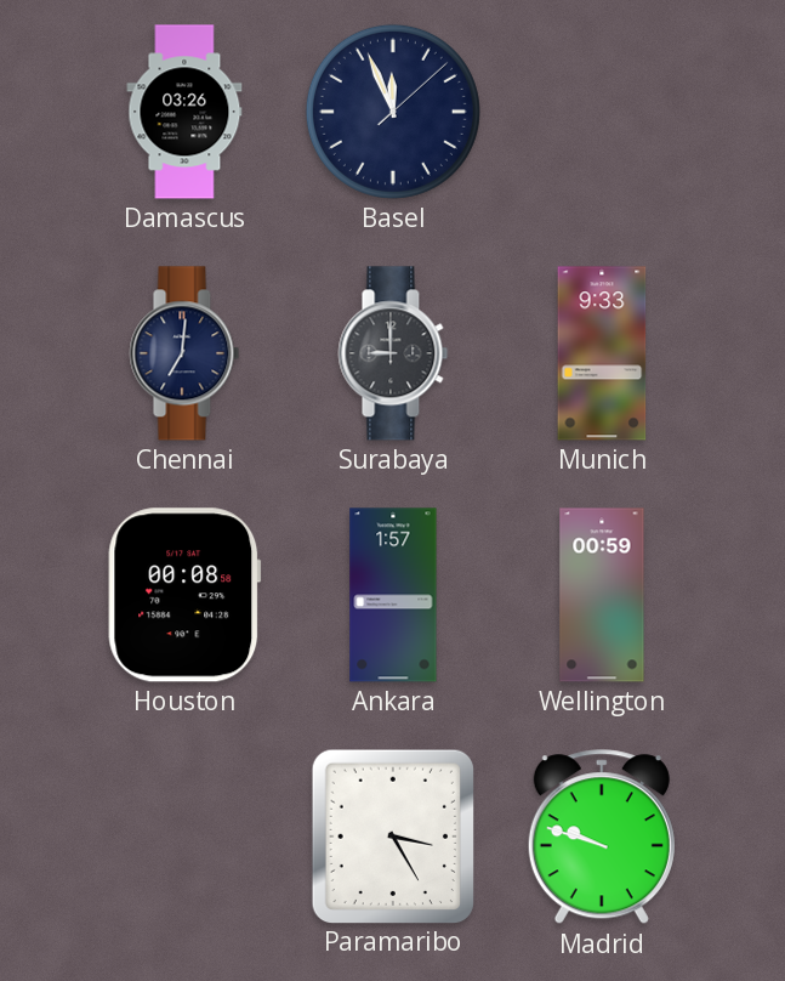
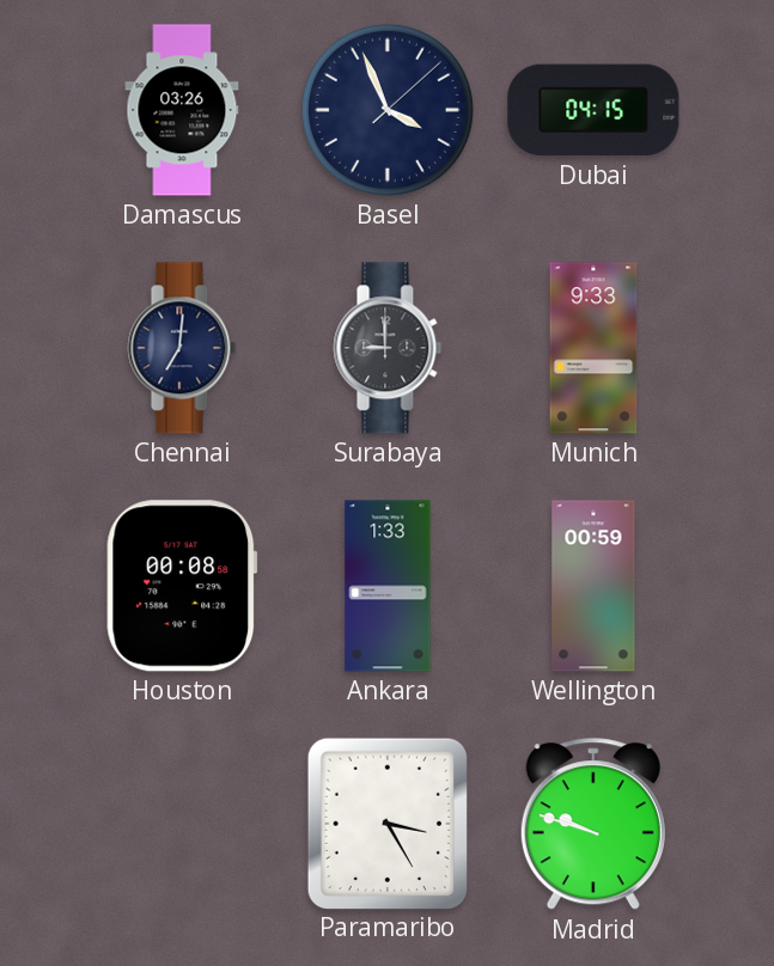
Basel: 11:56 -> 3:56 (388, 110)
Dubai: none -> 04:15 (593, 110)
Ankara: 1:57 -> 1:33 (388, 586)
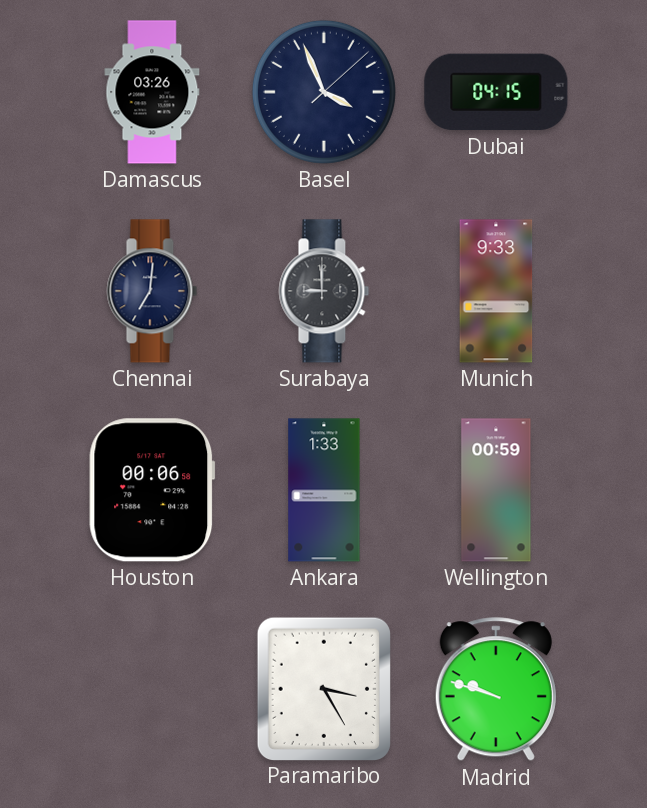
Houston: 00:08 -> 00:06 (152, 490)
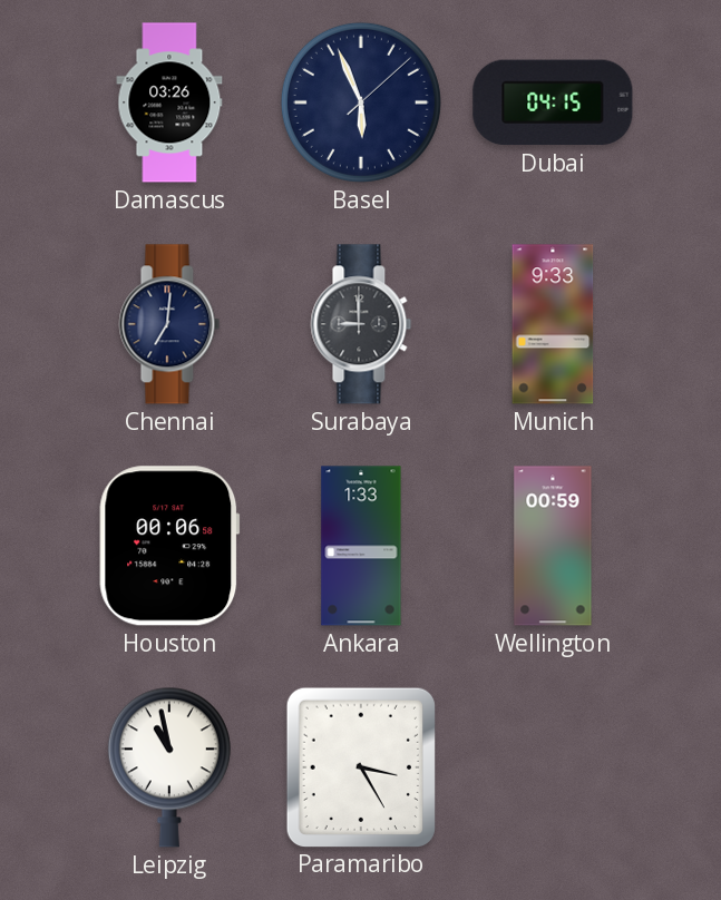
Basel: 3:56 -> 5:56 (361, 102)
Leipzig: none -> 10:58 (169, 767)
Madrid: 9:48 -> none (496, 690)
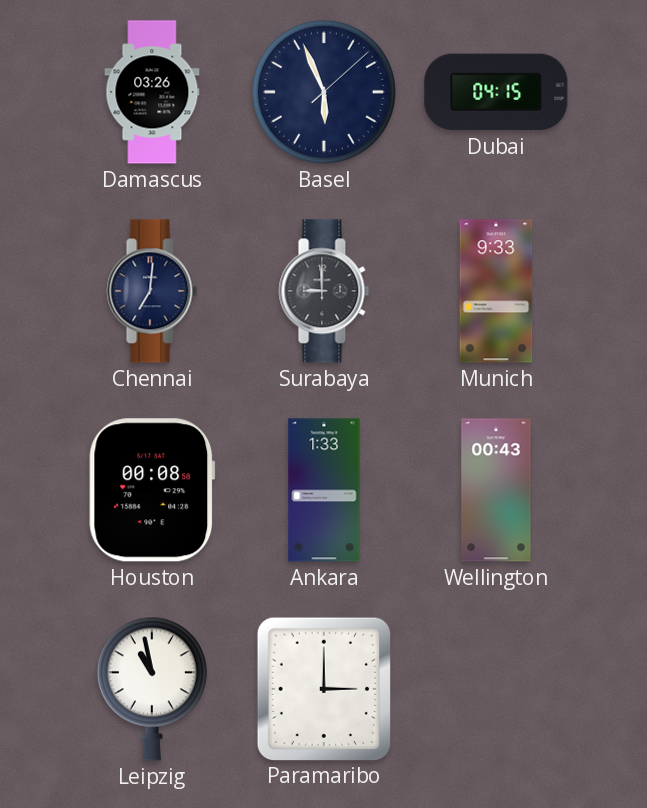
Houston: 00:06 -> 00:08 (152, 490)
Wellington: 00:59 -> 00:43 (496, 490)
Paramaribo: 3:25 -> 3:00 (323, 688)
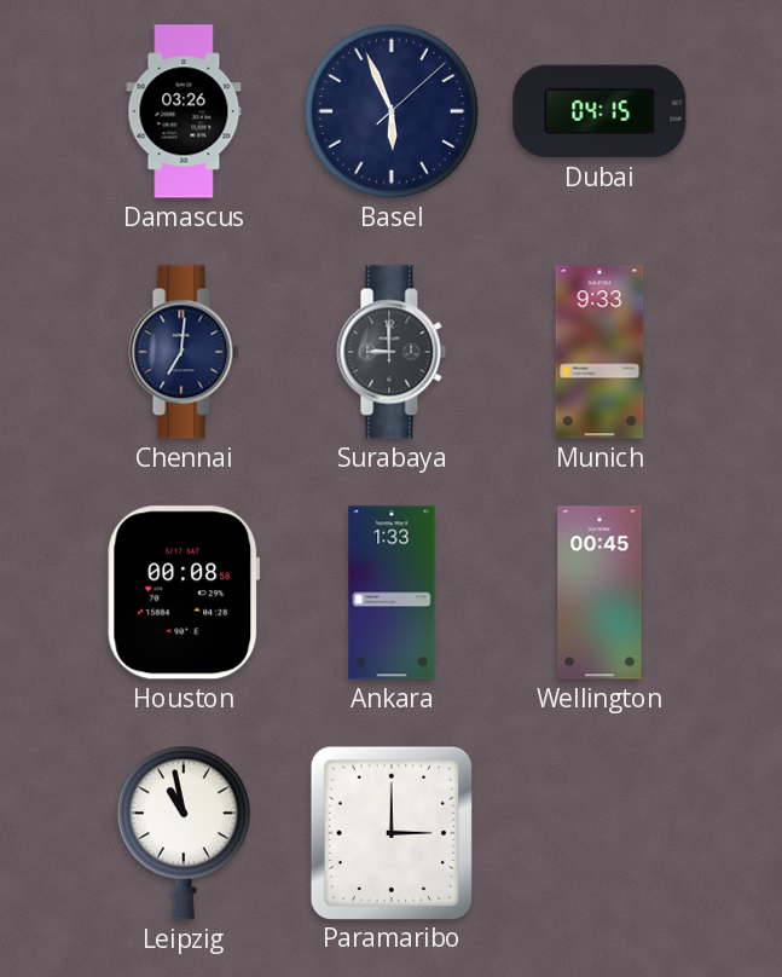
Wellington: 00:43 -> 00:45 (599, 592)
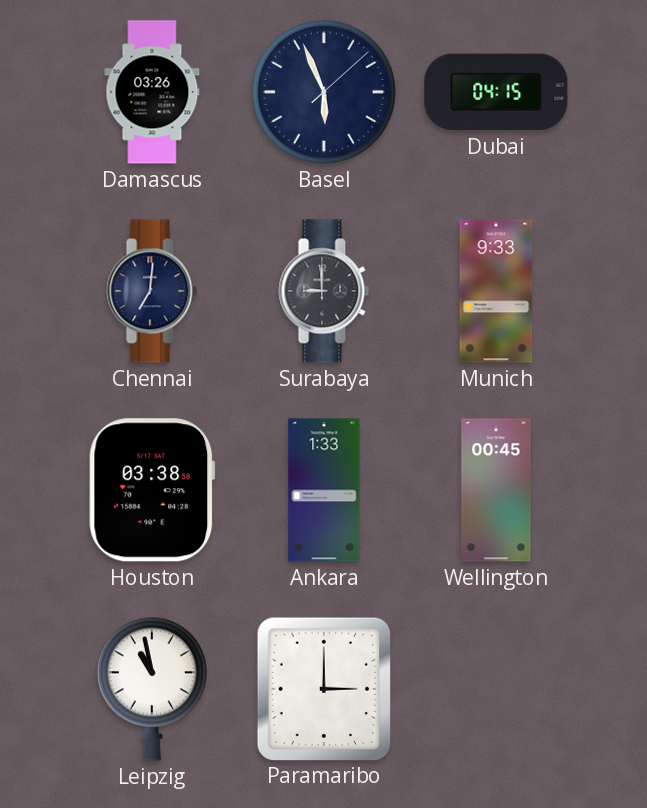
Houston: 00:08 -> 03:38 (152, 490)
